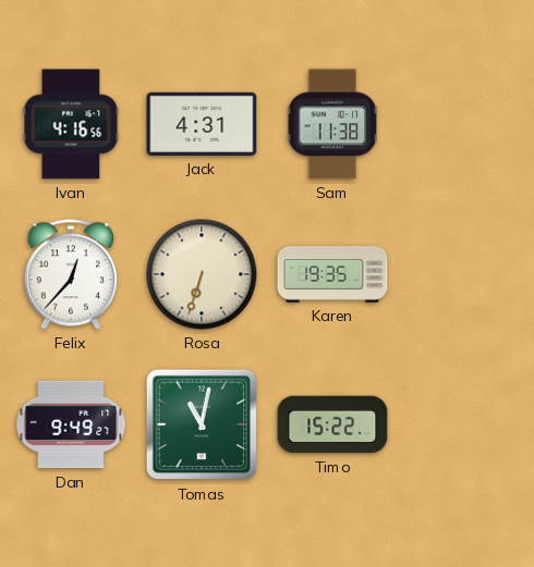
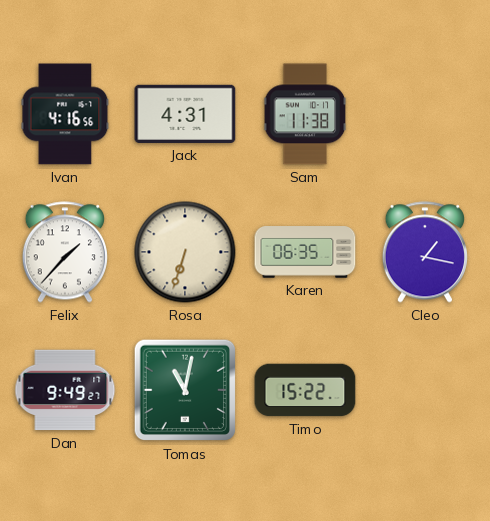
Felix: 12:37 -> 1:37 (65, 252)
Karen: 19:35 -> 06:35 (305, 252)
Cleo: none -> 1:17 (425, 252)
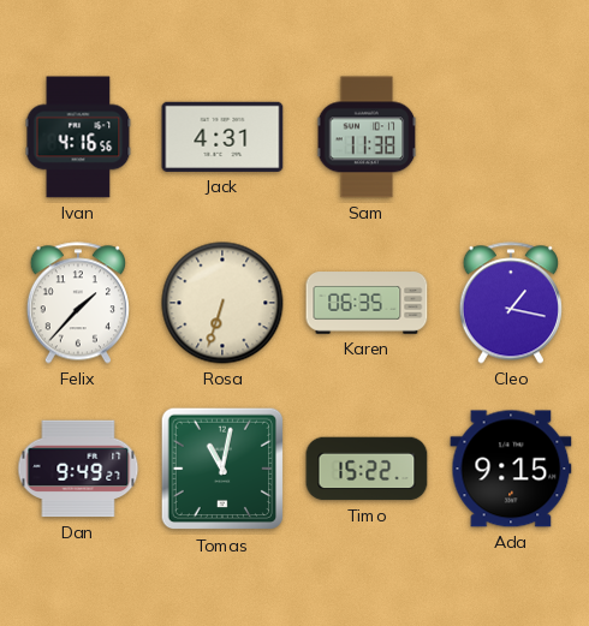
Ada: none -> 9:15 (511, 469)
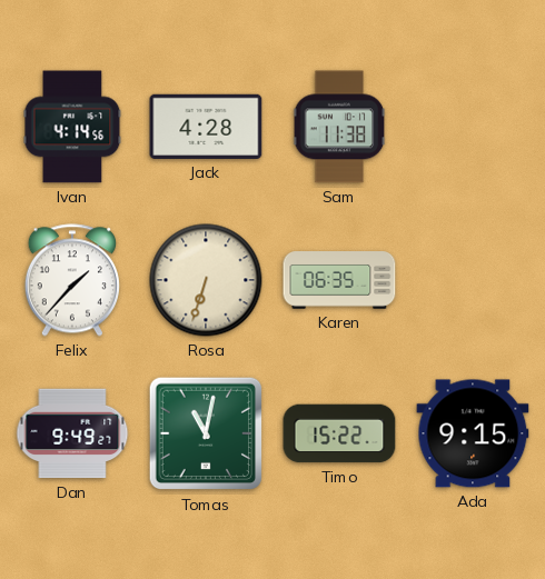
Ivan: 4:16 -> 4:14 (72, 127)
Jack: 4:31 -> 4:28 (206, 127)
Cleo: 1:17 -> none (511, 303)
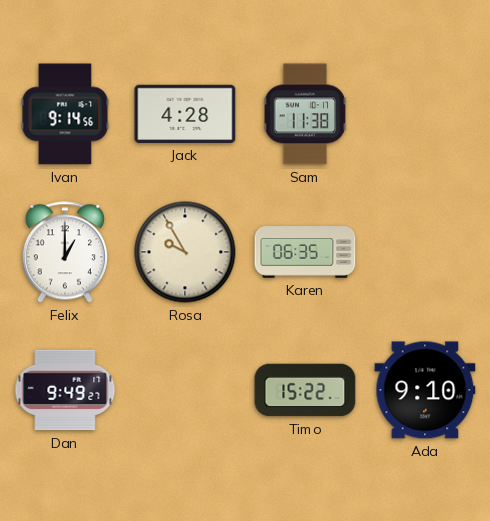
Ivan: 4:14 -> 9:14 (65, 114)
Felix: 1:37 -> 1:00 (65, 252)
Rosa: 6:33 -> 9:55 (185, 252)
Tomas: 11:02 -> none (206, 433)
Ada: 9:15 -> 9:10 (425, 390)
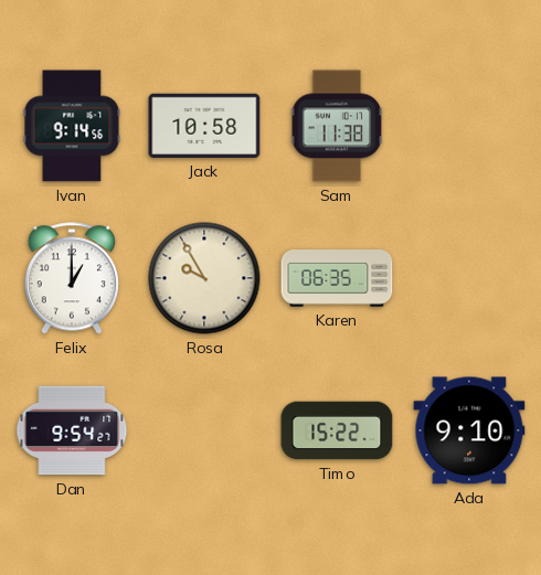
Jack: 4:28 -> 10:58 (204, 126)
Dan: 9:49 -> 9:54 (72, 430)
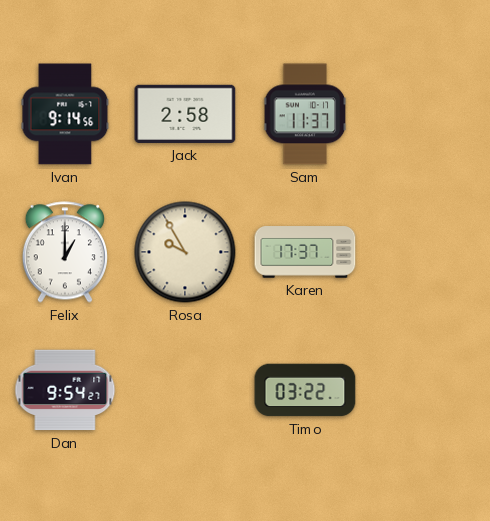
Jack: 10:58 -> 2:58 (185, 114)
Sam: 11:38 -> 11:37 (305, 114)
Karen: 06:35 -> 17:37 (305, 252)
Timo: 15:22 -> 03:22 (305, 390)
Ada: 9:10 -> none (469, 430)
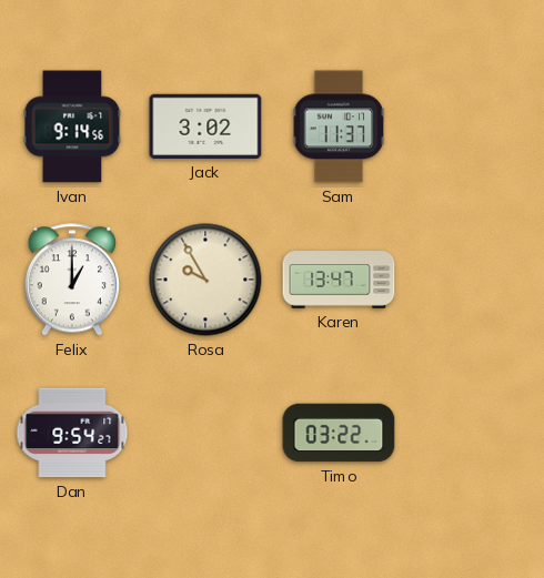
Jack: 2:58 -> 3:02 (205, 126)
Karen: 17:37 -> 13:47 (339, 280)
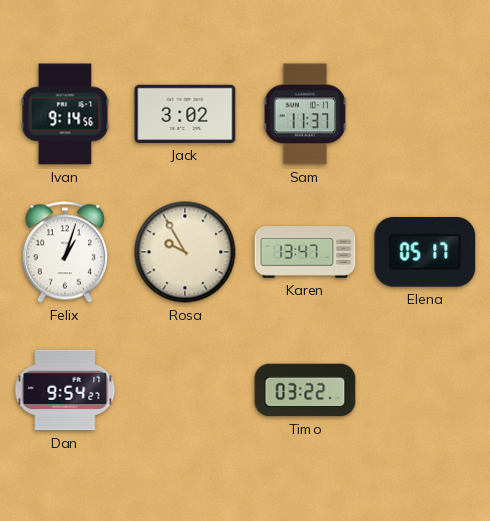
Felix: 1:00 -> 1:03 (65, 252)
Elena: none -> 05:17 (425, 253)
